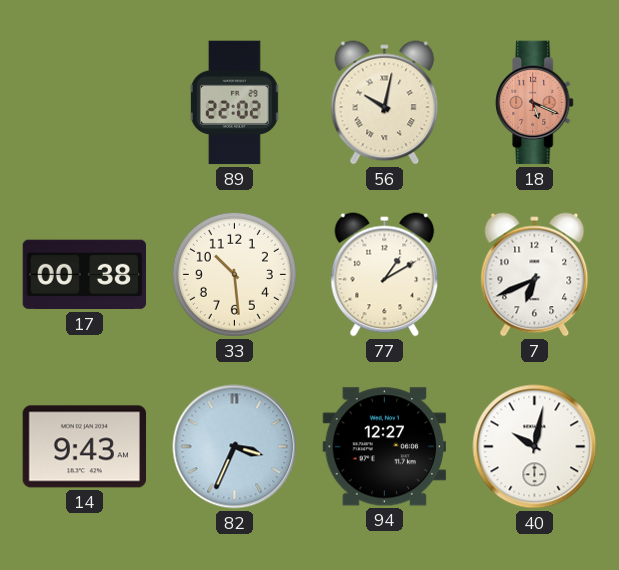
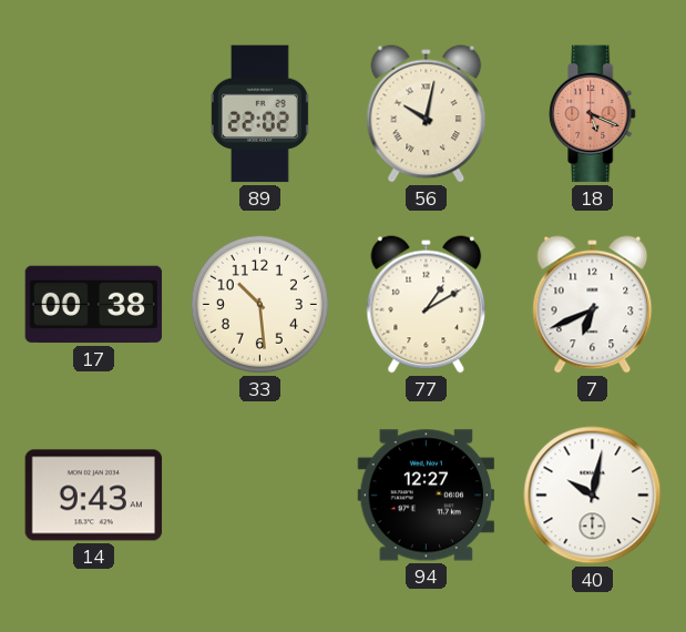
82: 3:34 -> none (235, 447)
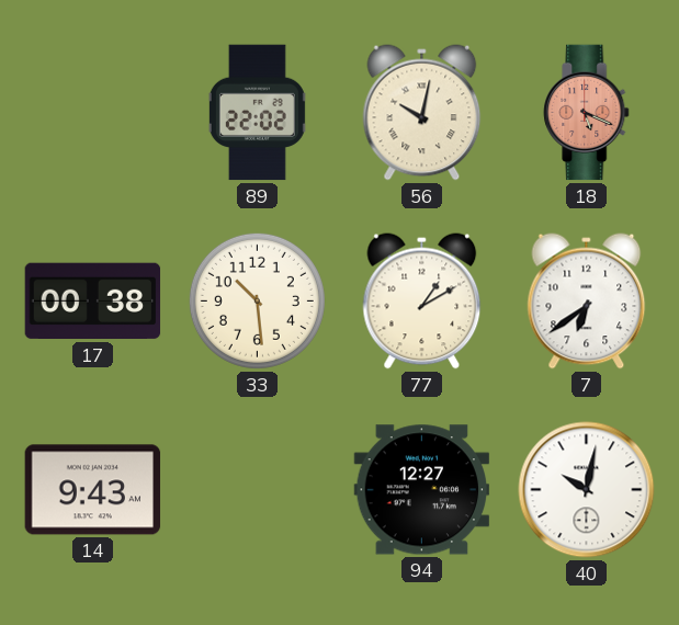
7: 6:41 -> 6:39 (587, 302)
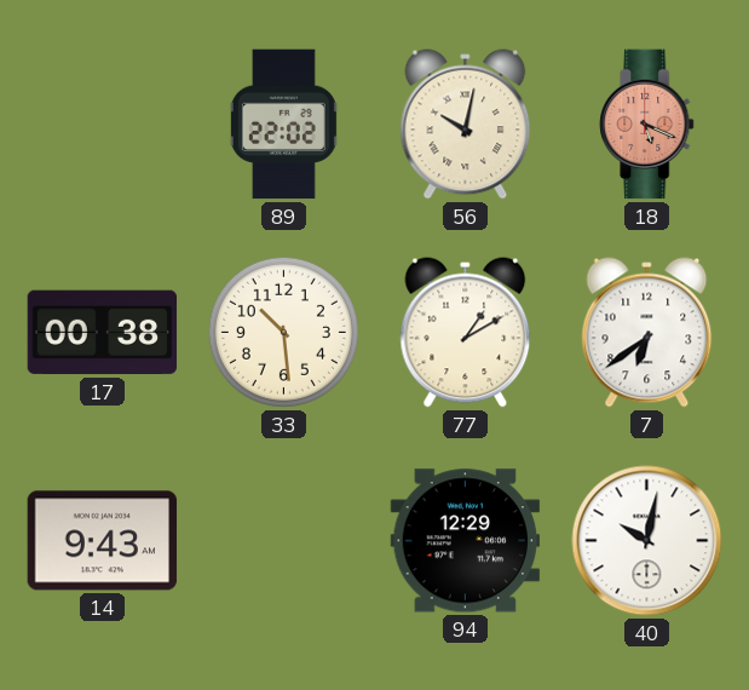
94: 12:27 -> 12:29 (466, 541)
